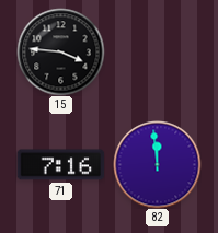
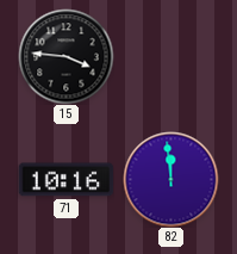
71: 7:16 -> 10:16 (66, 180)
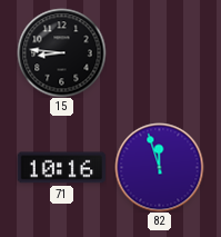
15: 3:46 -> 8:46 (61, 52)
82: 11:59 -> 11:57 (159, 167)
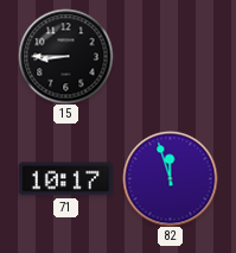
15: 8:46 -> 8:45 (65, 56)
71: 10:16 -> 10:17 (65, 179)
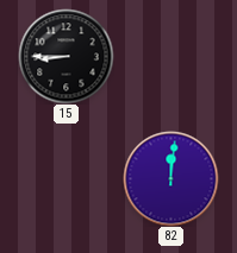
71: 10:17 -> none (65, 179)
82: 11:57 -> 12:01 (170, 178)
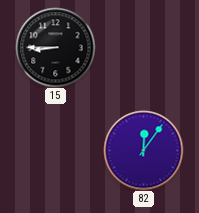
82: 12:01 -> 12:06 (143, 150)
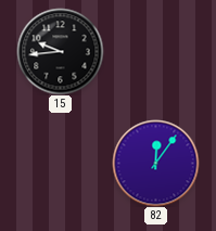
15: 8:45 -> 9:44 (60, 51)
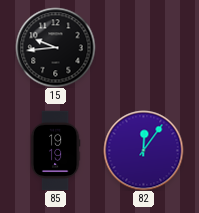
85: none -> 19:19 (55, 150)
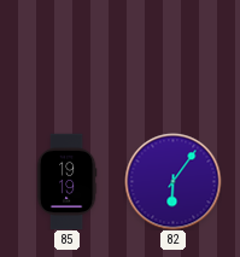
15: 9:44 -> none (55, 47)
82: 12:06 -> 6:06 (172, 181)
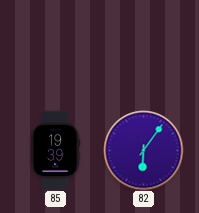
85: 19:19 -> 19:39 (55, 150)
